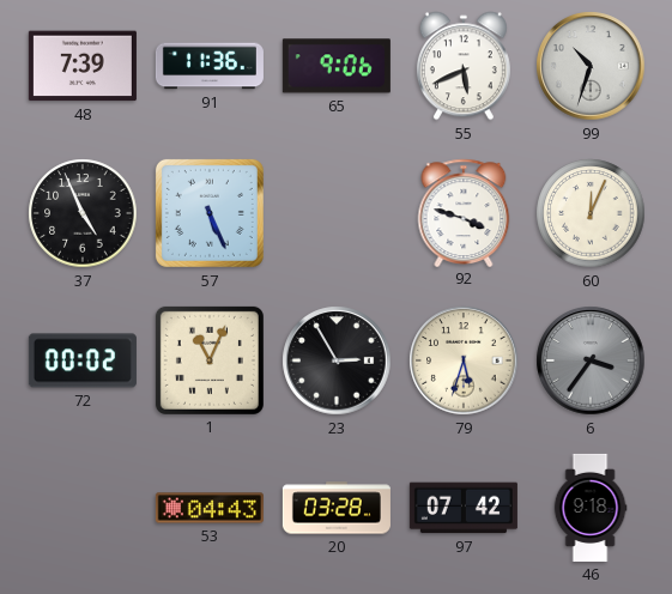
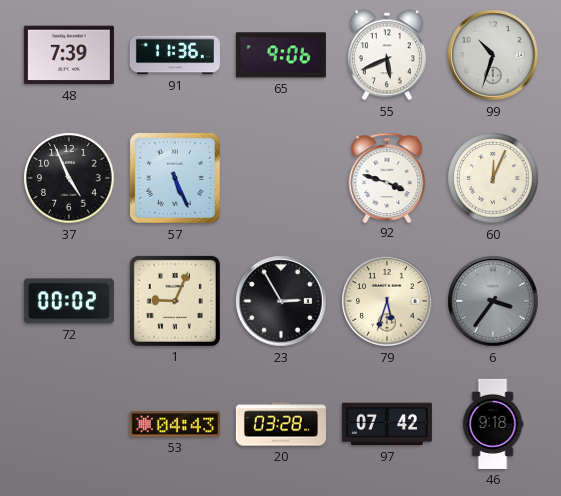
1: 11:04 -> 9:04 (175, 301)
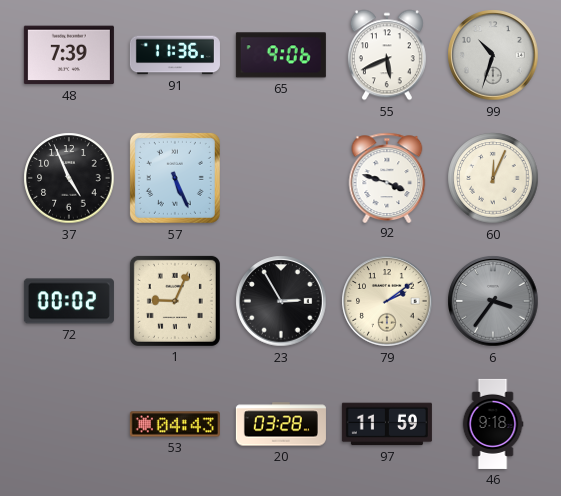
79: 5:33 -> 2:09 (387, 301)
97: 07:42 -> 11:59 (387, 424)
